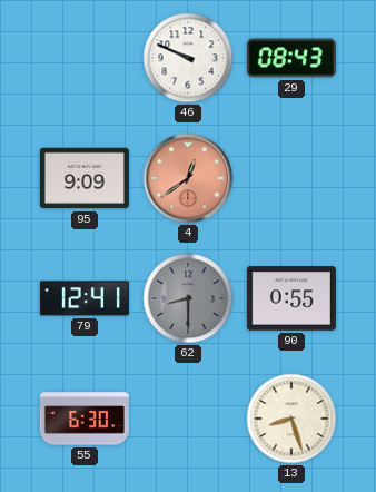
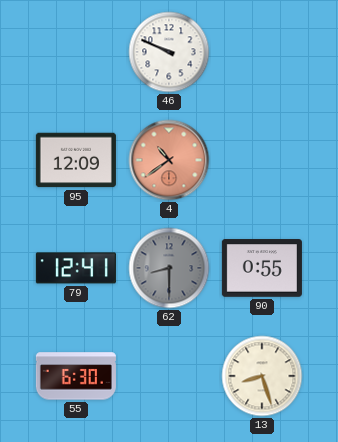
29: 08:43 -> none (291, 58)
95: 9:09 -> 12:09 (76, 160)
4: 12:39 -> 10:39 (169, 160)
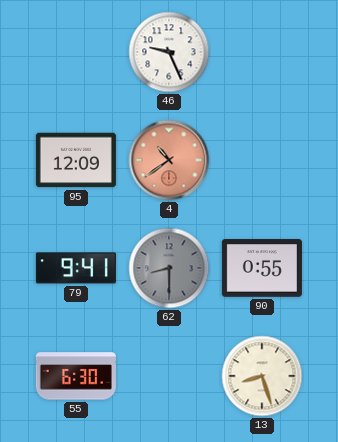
46: 9:49 -> 9:26 (169, 52)
79: 12:41 -> 9:41 (76, 268)
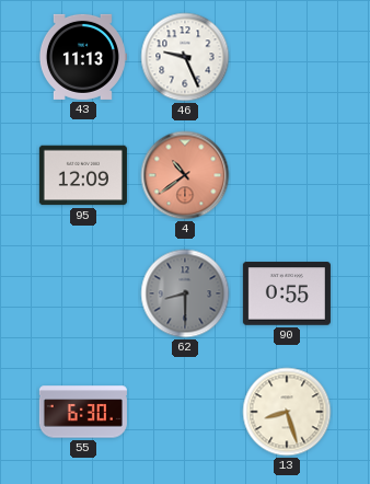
43: none -> 11:13 (82, 57)
79: 9:41 -> none (76, 268)
